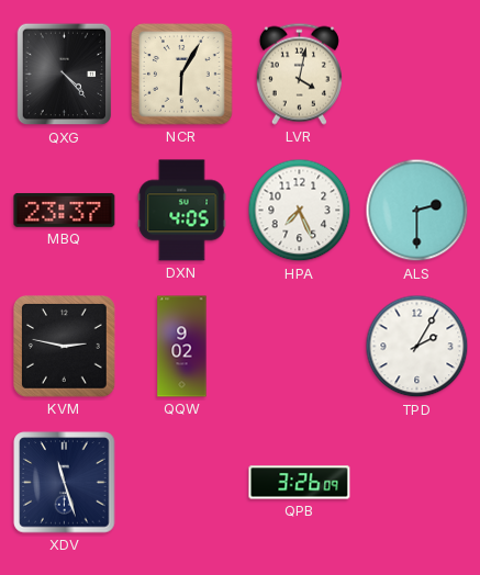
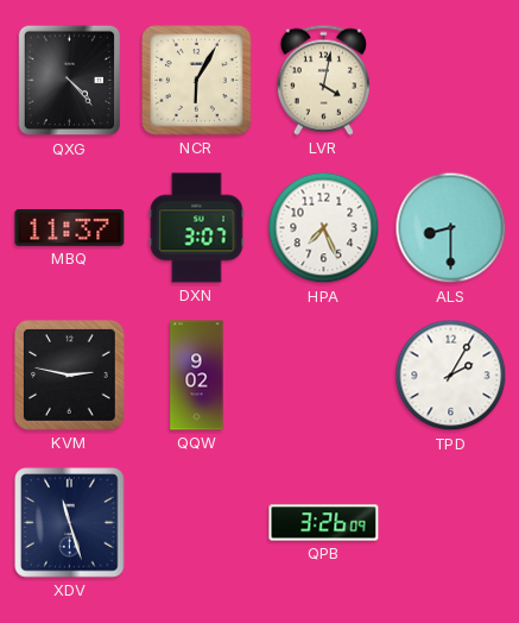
MBQ: 23:37 -> 11:37 (70, 227)
DXN: 4:05 -> 3:07 (197, 228)
ALS: 2:30 -> 8:30 (451, 228)
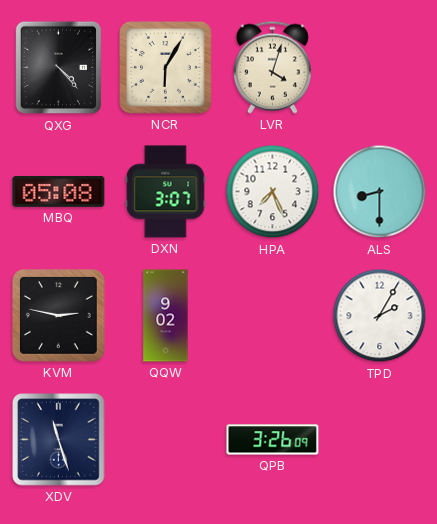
LVR: 4:02 -> 4:03 (272, 67)
MBQ: 11:37 -> 05:08 (59, 191)
